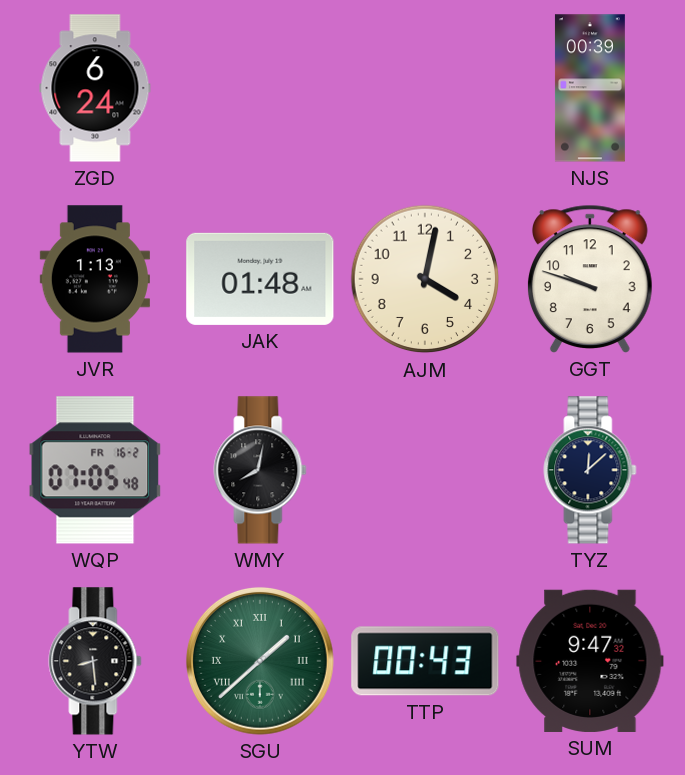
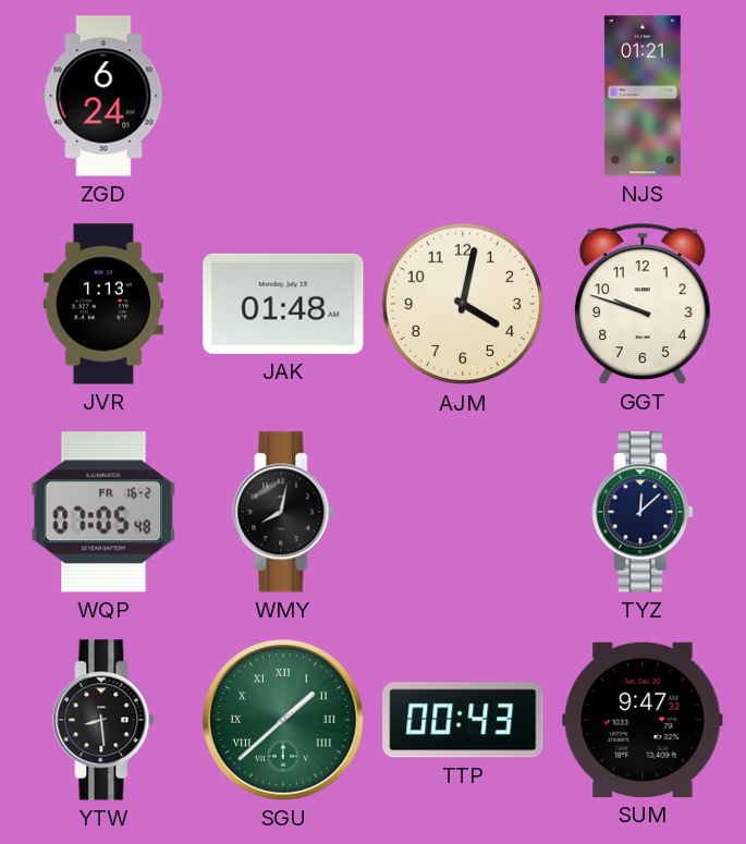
NJS: 00:39 -> 01:21 (643, 96)
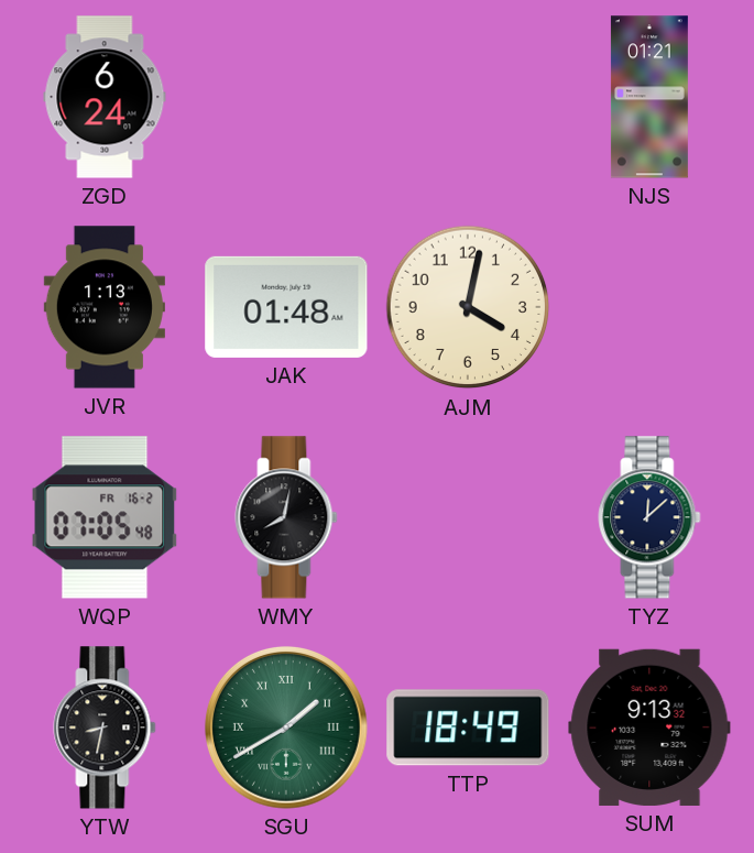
GGT: 9:48 -> none (643, 304)
YTW: 8:29 -> 8:32 (105, 728)
SGU: 1:38 -> 1:40 (286, 728)
TTP: 00:43 -> 18:49 (468, 728)
SUM: 9:47 -> 9:13 (649, 728)
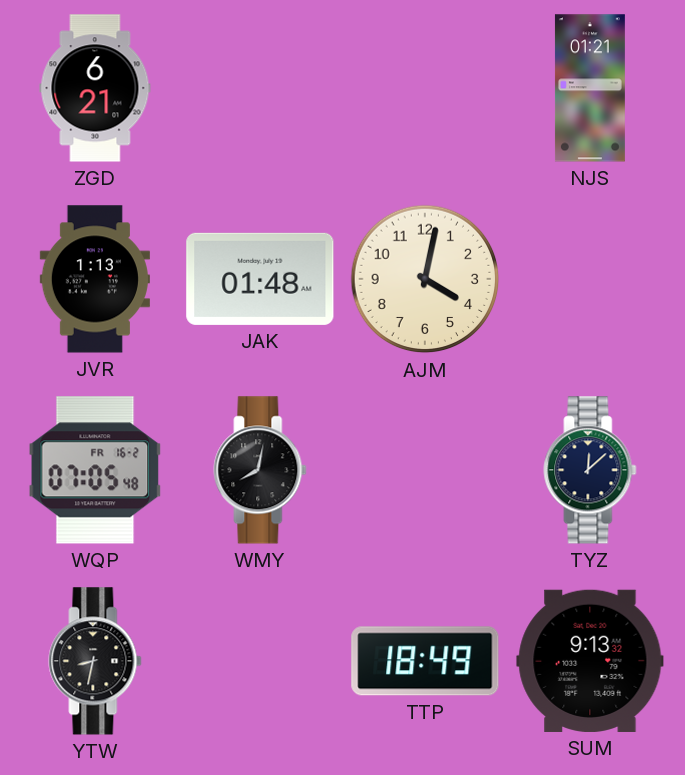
ZGD: 6:24 -> 6:21 (95, 88)
SGU: 1:40 -> none (286, 728)
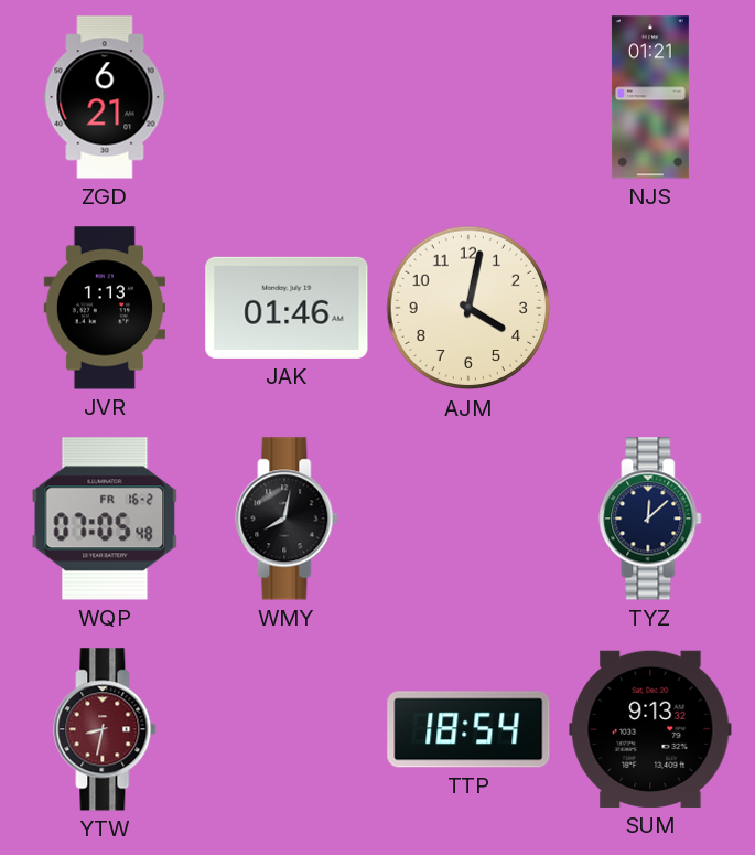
JAK: 01:48 -> 01:46 (287, 308)
YTW dial: black -> burgundy (105, 729)
TTP: 18:49 -> 18:54 (468, 729)
